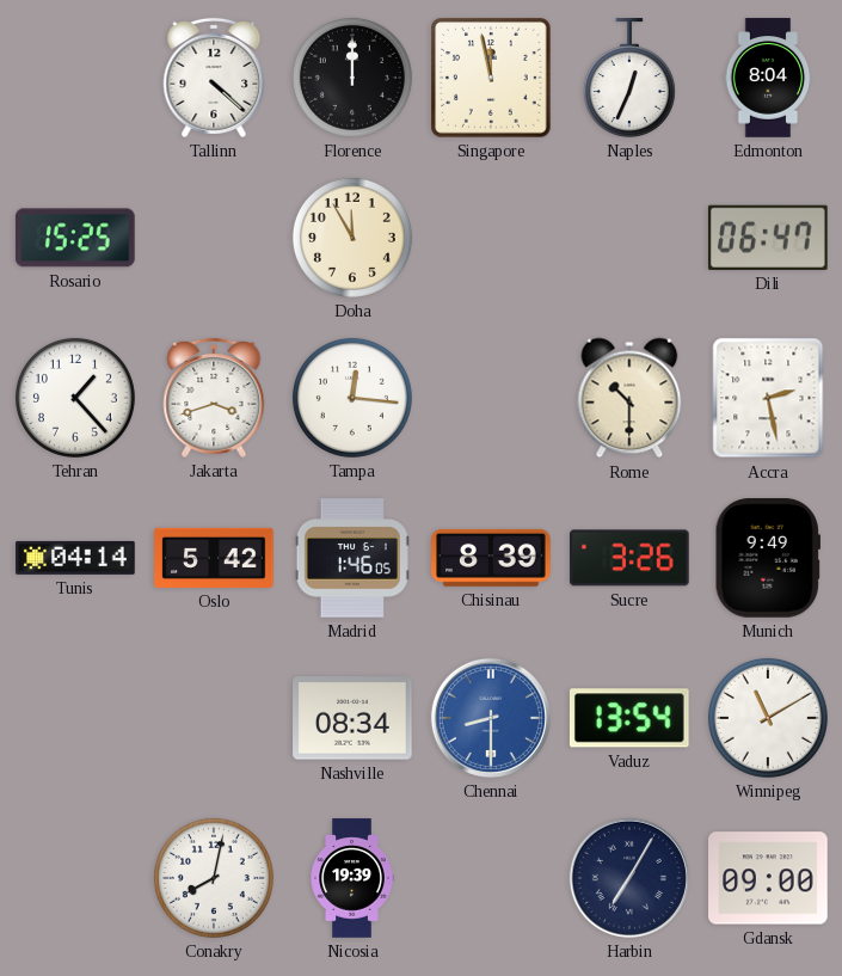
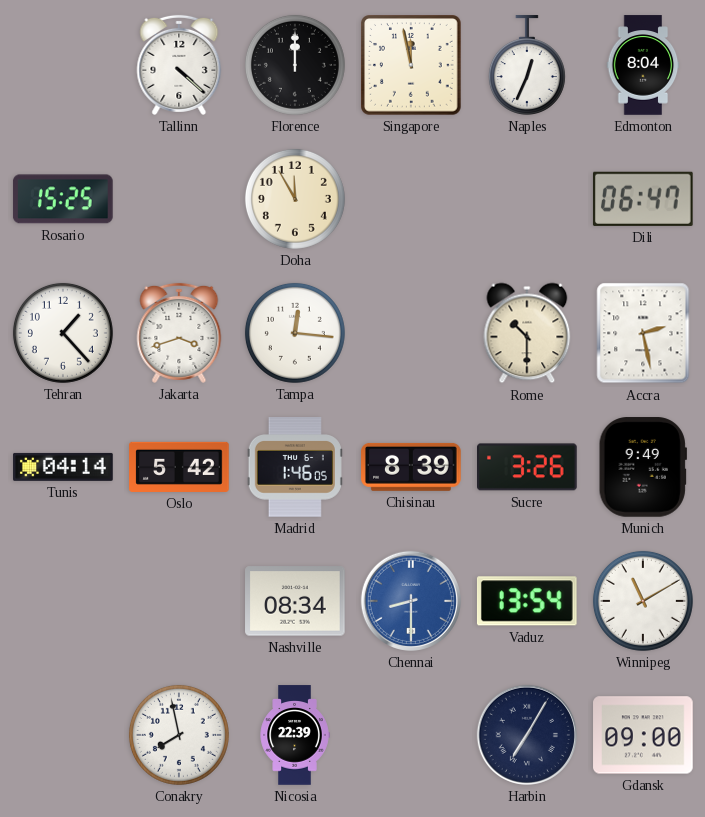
Conakry: 8:02 -> 7:58 (179, 735)
Nicosia: 19:39 -> 22:39 (295, 735)
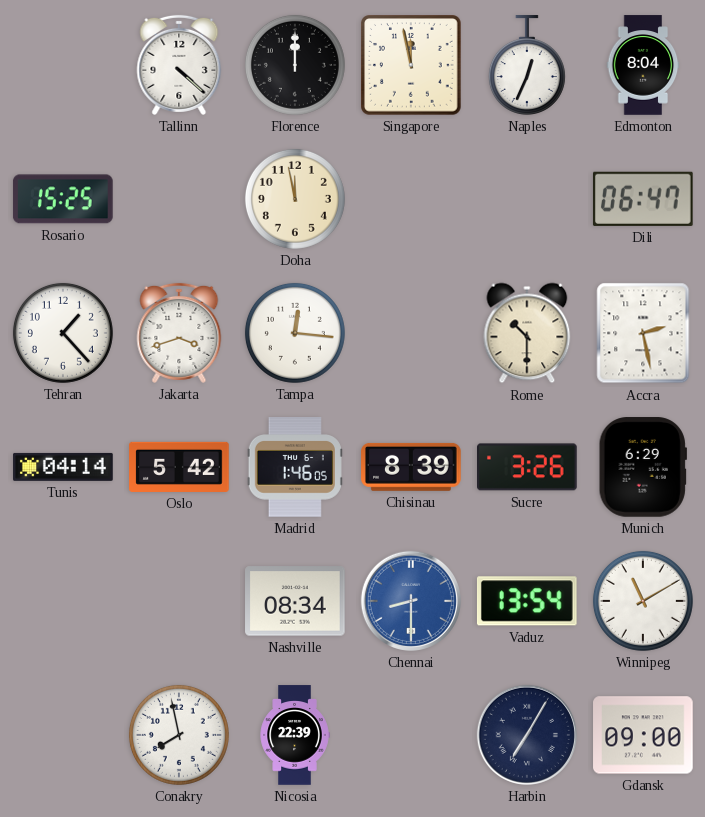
Doha: 11:55 -> 11:58 (295, 199)
Munich: 9:49 -> 6:29 (643, 467)
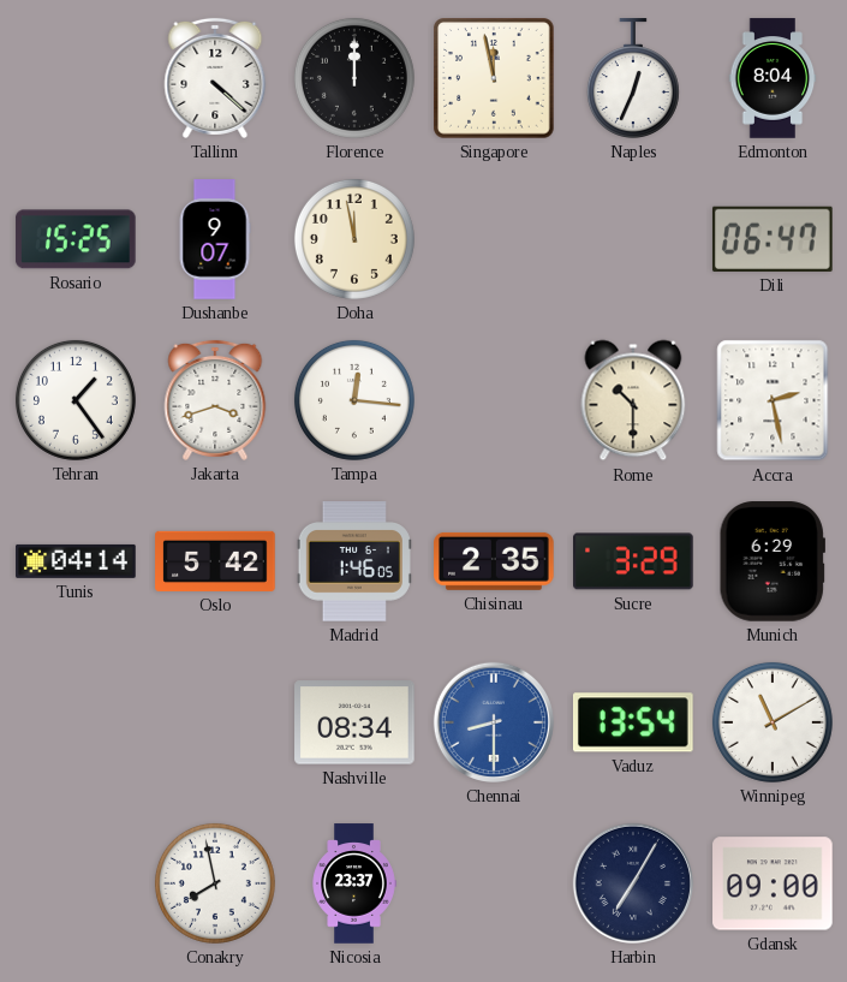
Dushanbe: none -> 9:07 (215, 239)
Tehran: 1:23 -> 1:24 (76, 400)
Chisinau: 8:39 -> 2:35 (494, 561)
Sucre: 3:26 -> 3:29 (634, 561)
Nicosia: 22:39 -> 23:37 (354, 883)
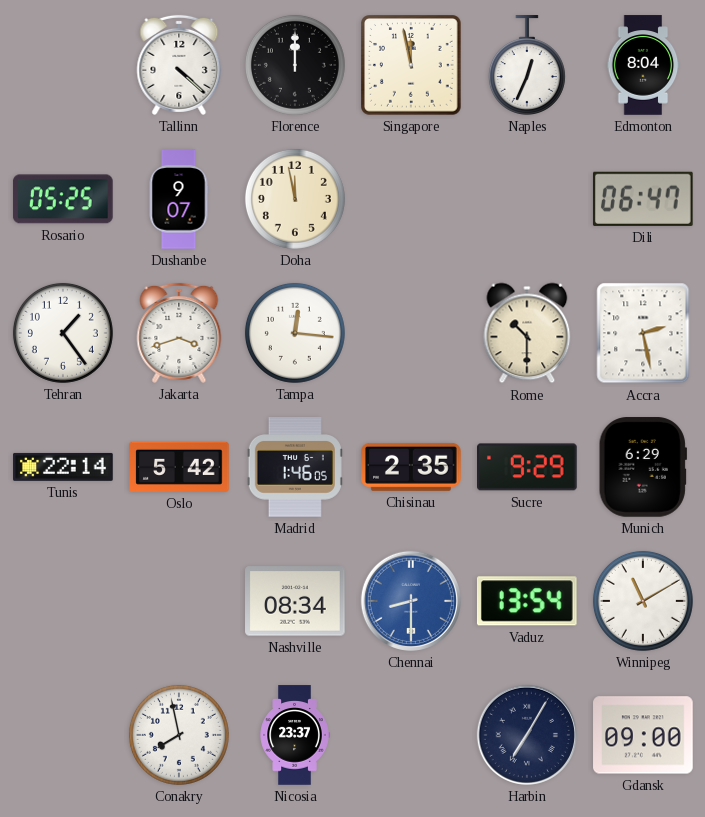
Rosario: 15:25 -> 05:25 (63, 199)
Tunis: 04:14 -> 22:14 (63, 467)
Sucre: 3:29 -> 9:29 (528, 467)
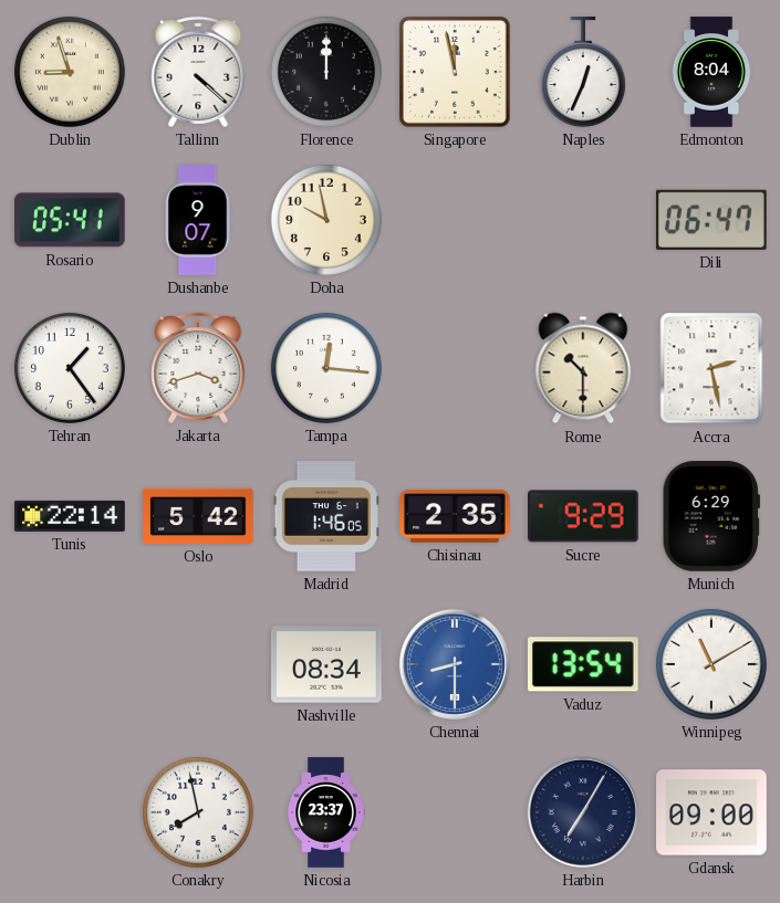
Dublin: none -> 8:57 (70, 72)
Rosario: 05:25 -> 05:41 (70, 220)
Doha: 11:58 -> 9:58 (326, 220)
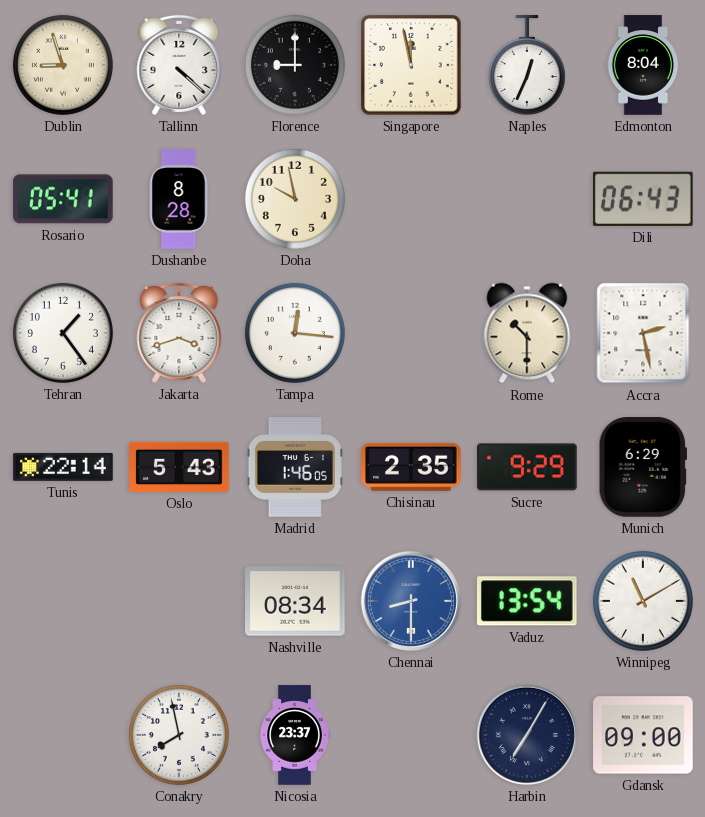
Florence: 12:00 -> 9:00 (295, 65)
Dushanbe: 9:07 -> 8:28 (179, 199)
Dili: 06:47 -> 06:43 (643, 199)
Oslo: 5:42 -> 5:43 (179, 467)
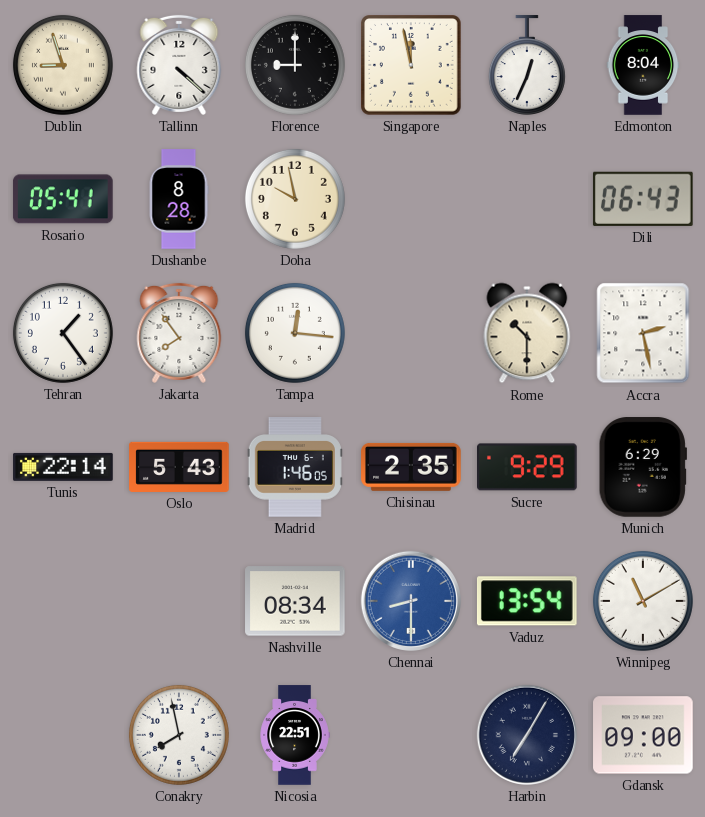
Jakarta: 3:42 -> 7:54 (179, 333)
Nicosia: 23:37 -> 22:51 (295, 735)
